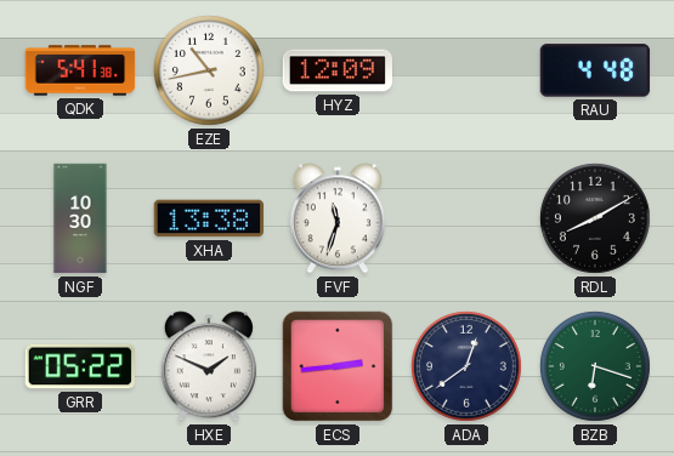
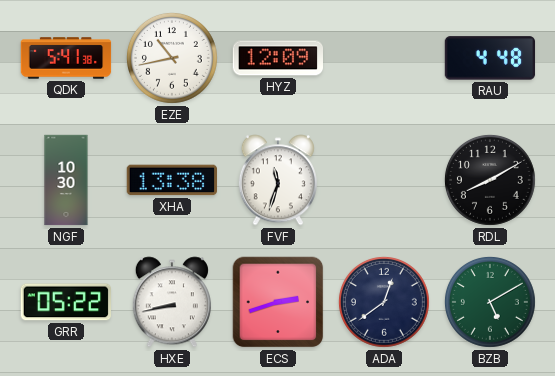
HXE: 1:49 -> 8:43 (172, 302)
ECS: 2:44 -> 2:42 (278, 302)
BZB: 6:18 -> 5:10 (490, 302)
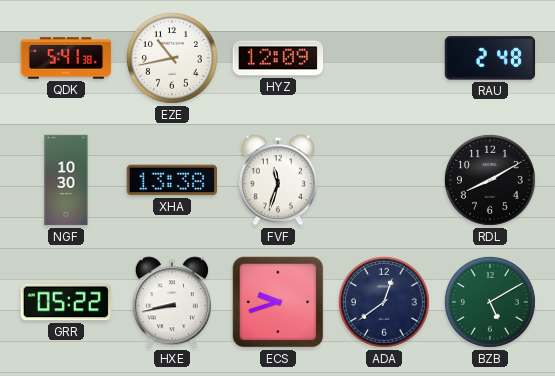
RAU: 4:48 -> 2:48 (490, 58)
ECS: 2:42 -> 9:42 (278, 302)
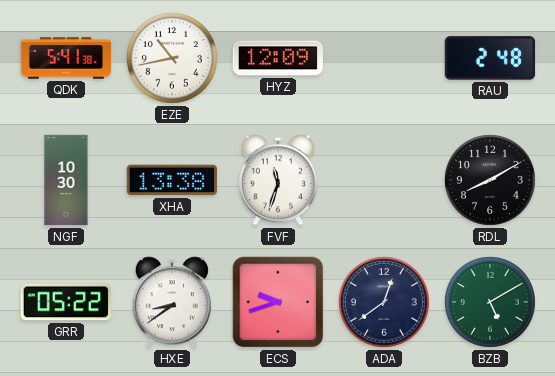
HXE: 8:43 -> 8:39 (172, 302)
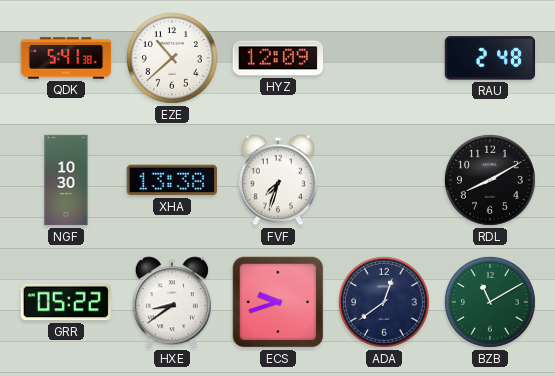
EZE: 10:43 -> 10:38 (172, 58)
FVF: 11:33 -> 7:33 (278, 180)
BZB: 5:10 -> 11:10 (490, 302)
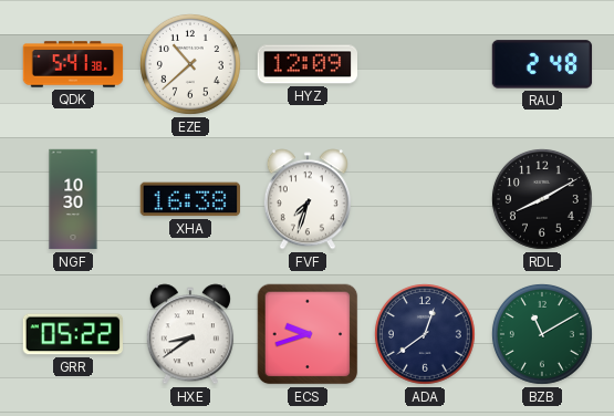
XHA: 13:38 -> 16:38 (189, 199)
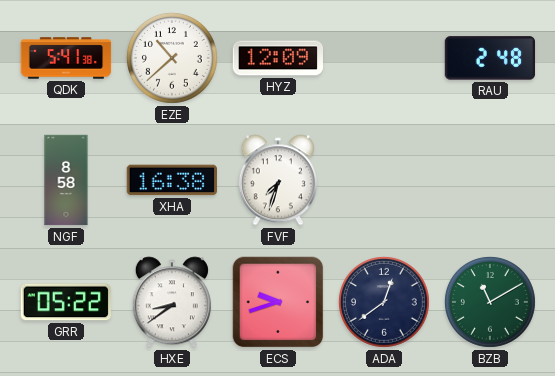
NGF: 10:30 -> 8:58 (66, 180)
RDL: 8:10 -> none (542, 199)
